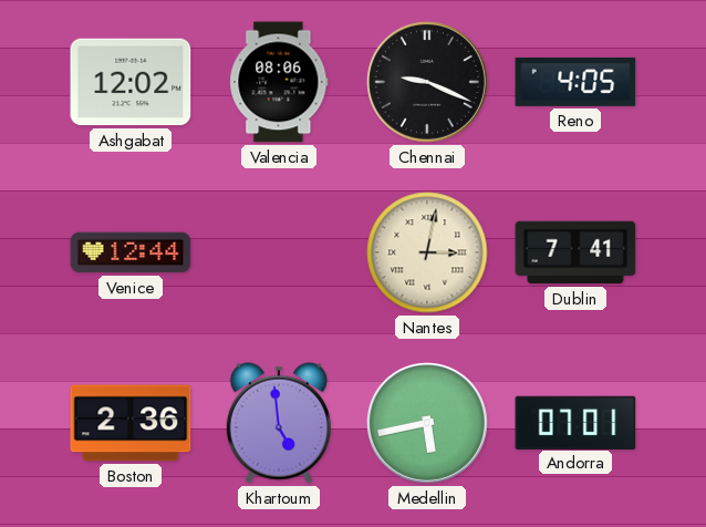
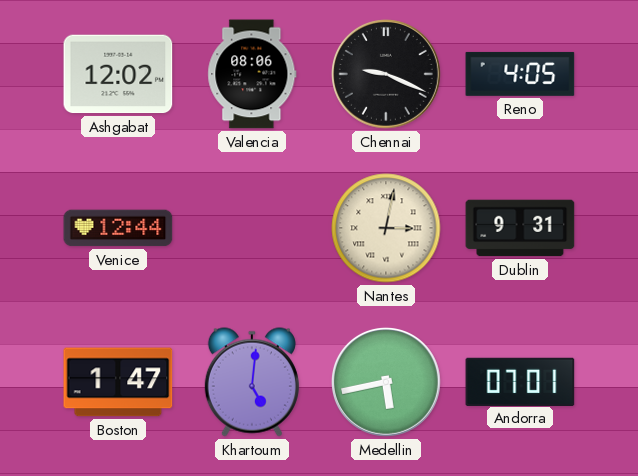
Dublin: 7:41 -> 9:31 (520, 228)
Boston: 2:36 -> 1:47 (118, 382)
Khartoum: 4:59 -> 5:01 (252, 382)
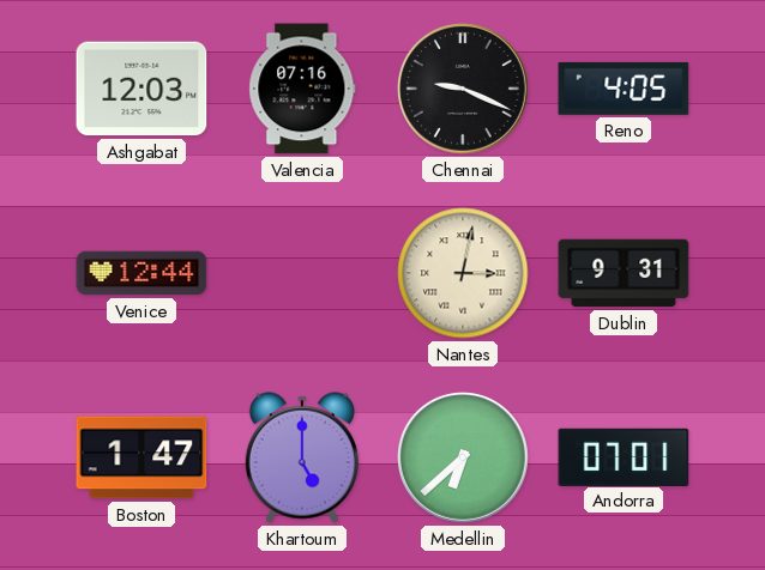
Ashgabat: 12:02 -> 12:03 (141, 89)
Valencia: 08:06 -> 07:16 (302, 89)
Khartoum: 5:01 -> 5:00 (302, 457)
Medellin: 5:43 -> 6:38 (463, 457)
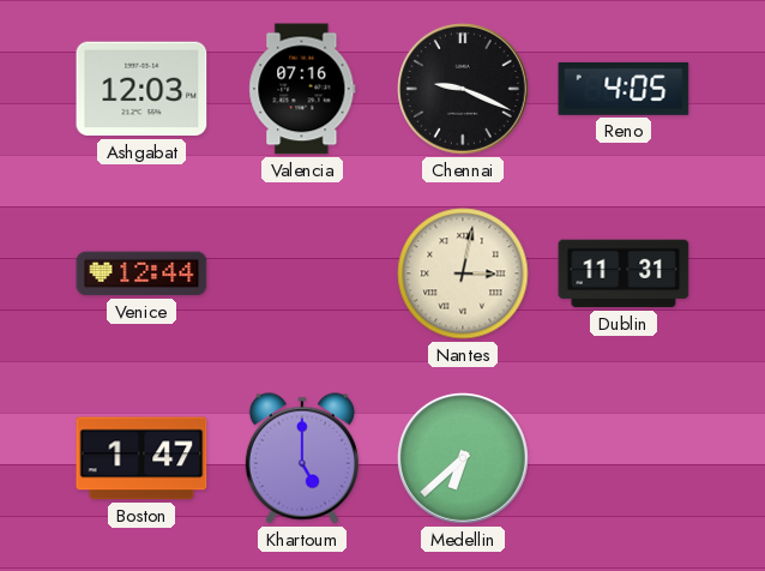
Dublin: 9:31 -> 11:31 (624, 274)
Andorra: 07:01 -> none (624, 456)
